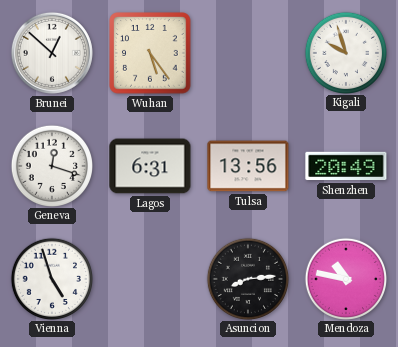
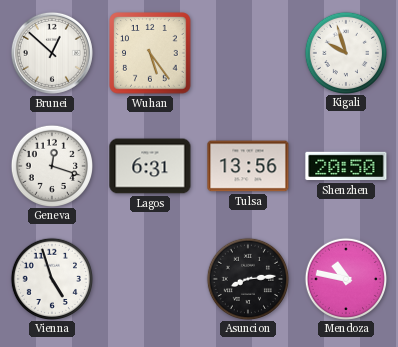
Shenzhen: 20:49 -> 20:50 (346, 166)
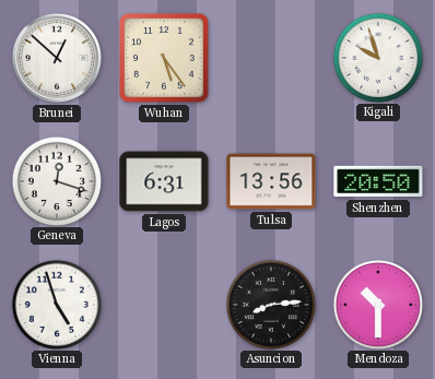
Mendoza: 10:47 -> 10:30 (377, 304)
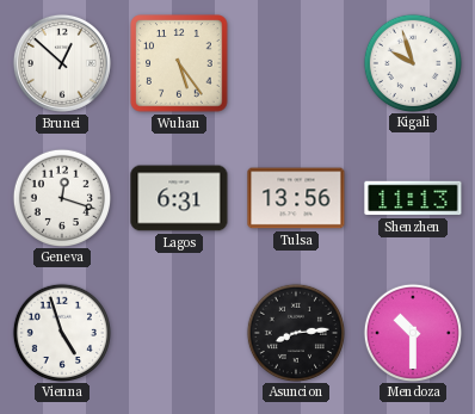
Shenzhen: 20:50 -> 11:13 (413, 198)
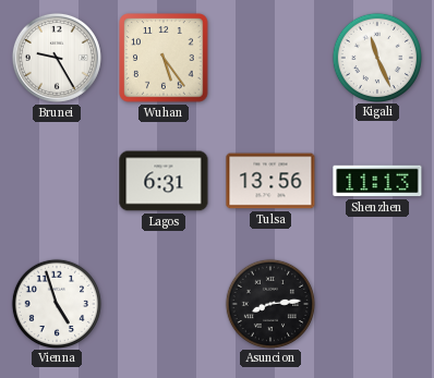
Brunei: 12:52 -> 9:25 (57, 58)
Kigali: 9:57 -> 11:26 (376, 57)
Geneva: 12:18 -> none (61, 197)
Mendoza: 10:30 -> none (412, 332)
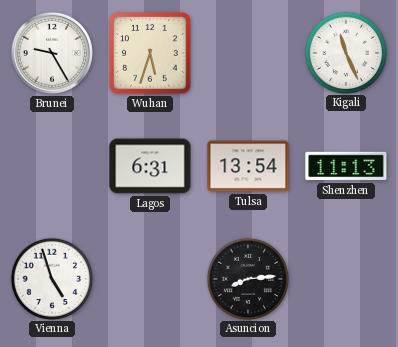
Wuhan: 5:24 -> 5:33 (150, 53)
Tulsa: 13:56 -> 13:54 (248, 166)
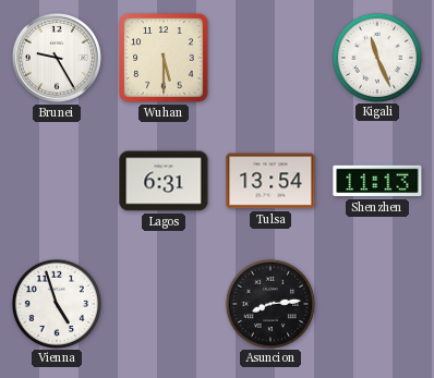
Wuhan: 5:33 -> 5:30 (164, 58)
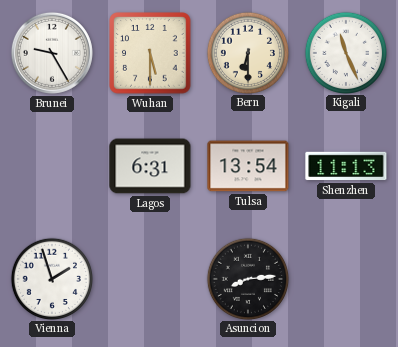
Bern: none -> 6:30 (247, 52)
Vienna: 4:57 -> 1:57 (51, 278)
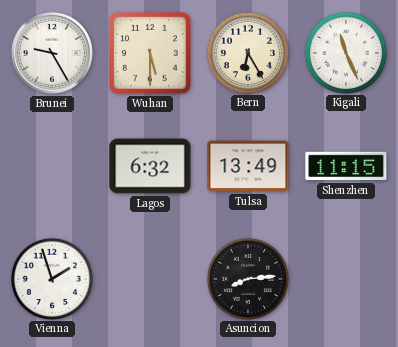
Bern: 6:30 -> 6:25 (247, 52)
Lagos: 6:31 -> 6:32 (150, 166)
Tulsa: 13:54 -> 13:49 (248, 166)
Shenzhen: 11:13 -> 11:15 (346, 166)
